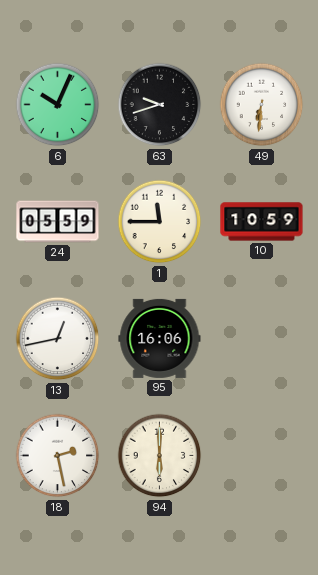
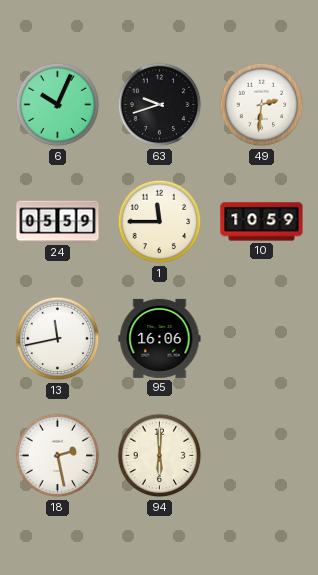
49: 6:31 -> 2:31 (262, 105)
13: 12:43 -> 11:43 (58, 339)
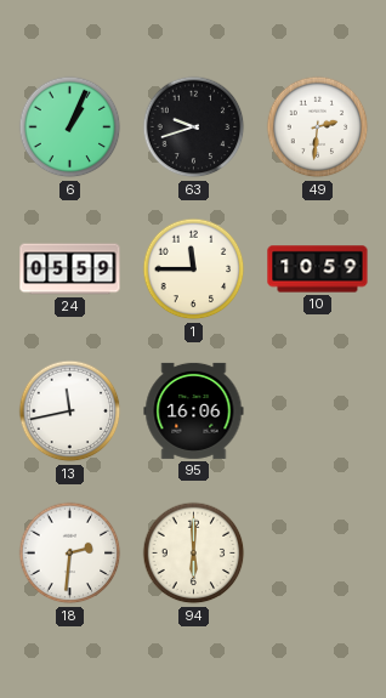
6: 10:04 -> 1:04 (70, 127)
18: 2:28 -> 2:31 (70, 554)
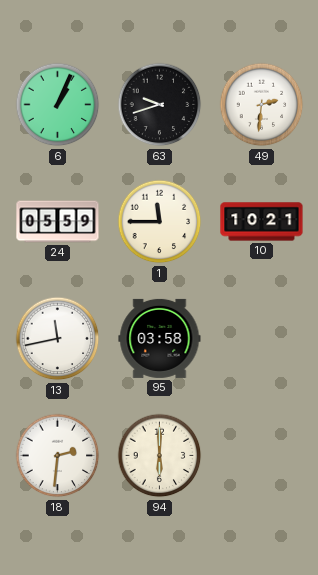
10: 10:59 -> 10:21 (262, 222)
95: 16:06 -> 03:58 (160, 338)
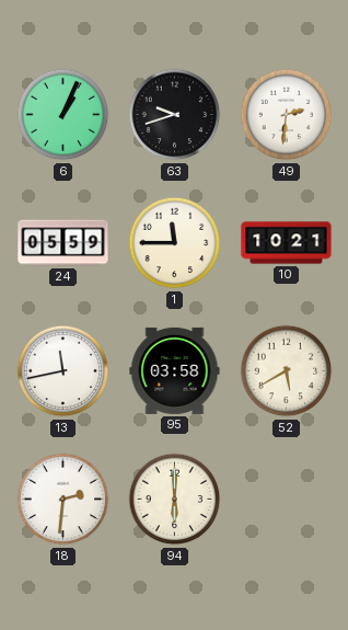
52: none -> 5:40 (287, 371)
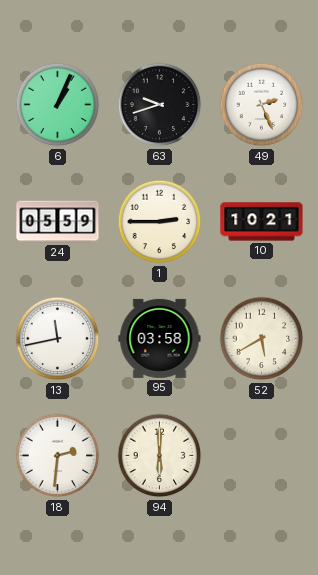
49: 2:31 -> 2:26 (262, 105)
1: 11:45 -> 2:45 (160, 222)
